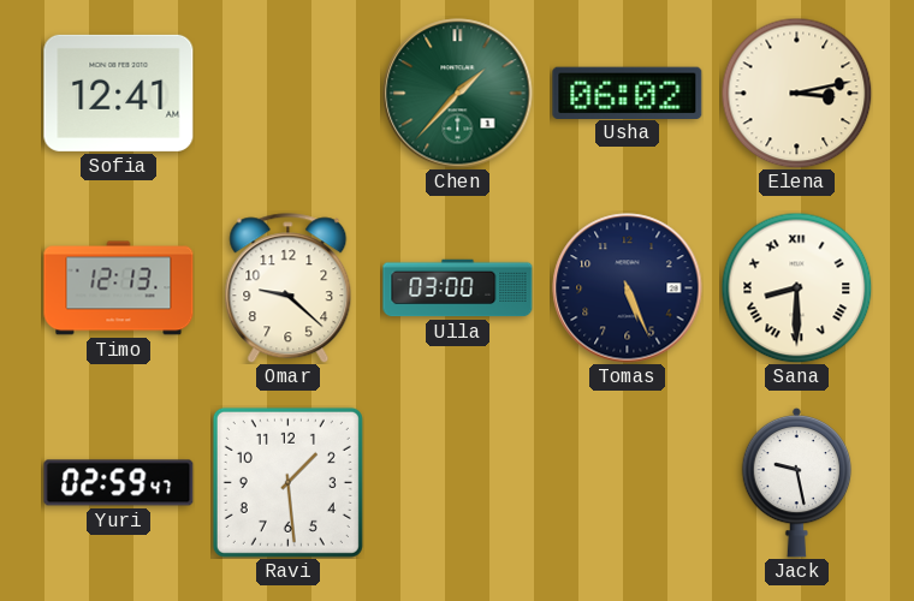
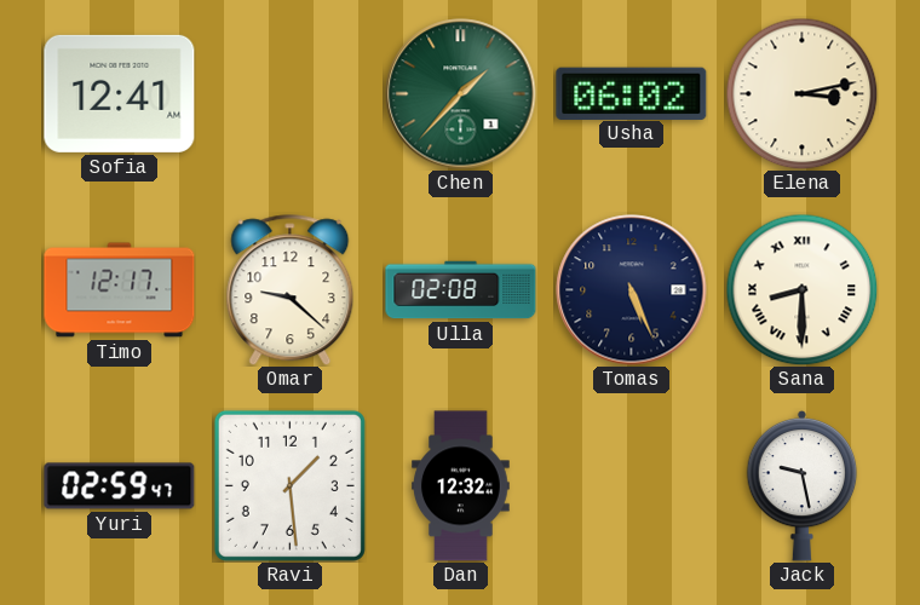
Timo: 12:13 -> 12:17 (120, 290)
Ulla: 03:00 -> 02:08 (461, 290)
Dan: none -> 12:32 (461, 486)
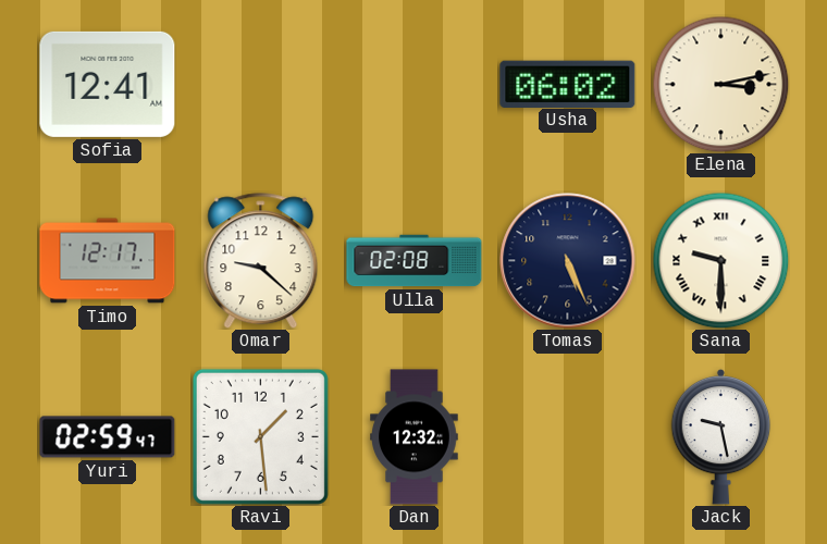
Chen: 1:37 -> none (461, 94)
Sana: 8:30 -> 9:30 (720, 260)
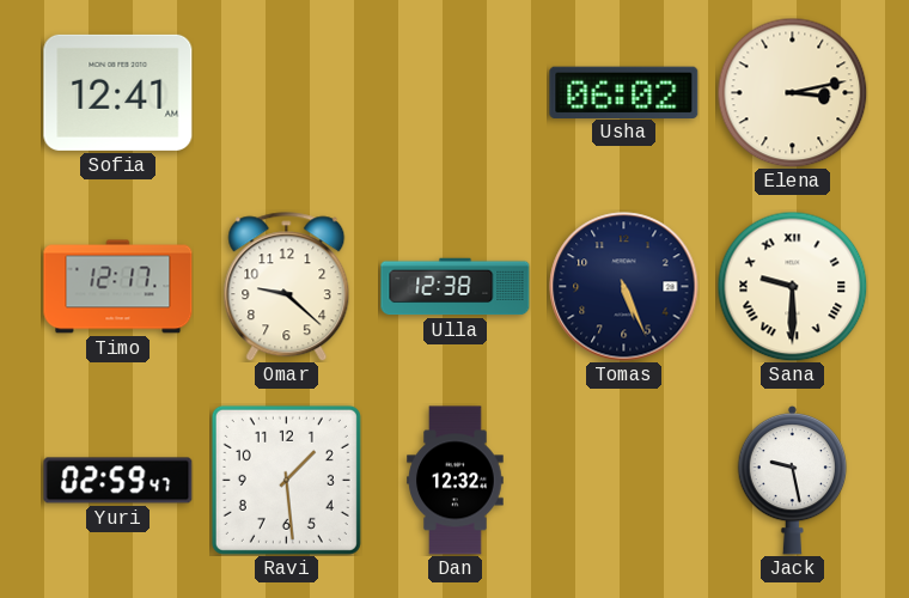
Ulla: 02:08 -> 12:38 (456, 287)
